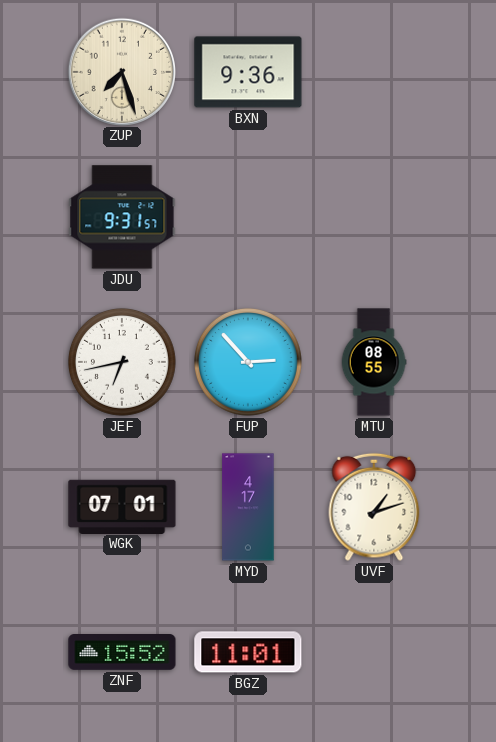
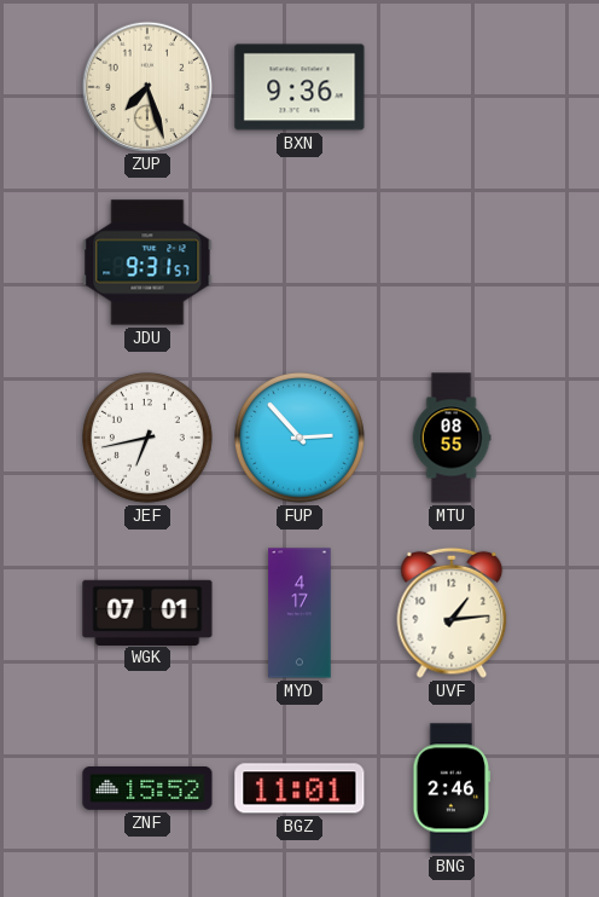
UVF: 1:12 -> 1:14 (452, 613)
BNG: none -> 2:46 (452, 788)
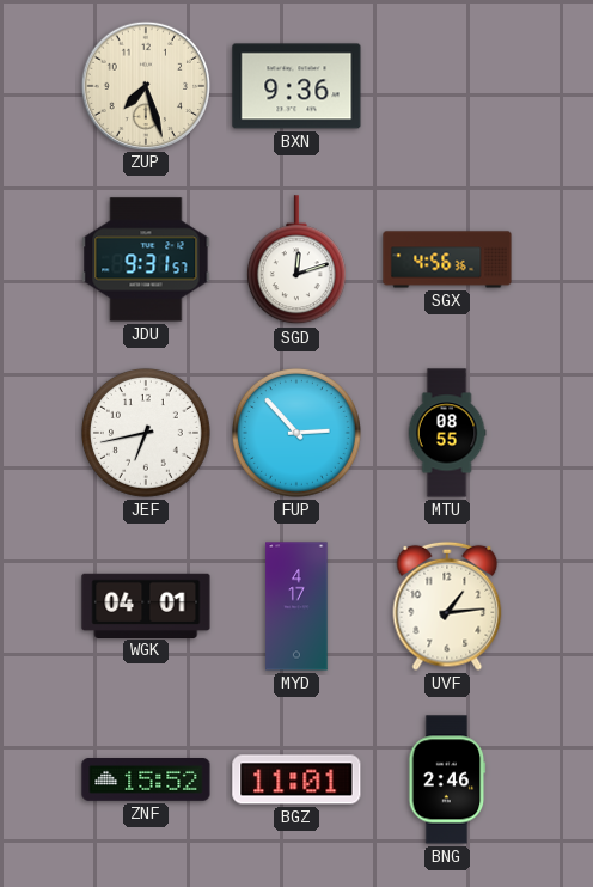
SGD: none -> 12:12 (296, 261)
SGX: none -> 4:56 (447, 259)
WGK: 07:01 -> 04:01 (146, 605)
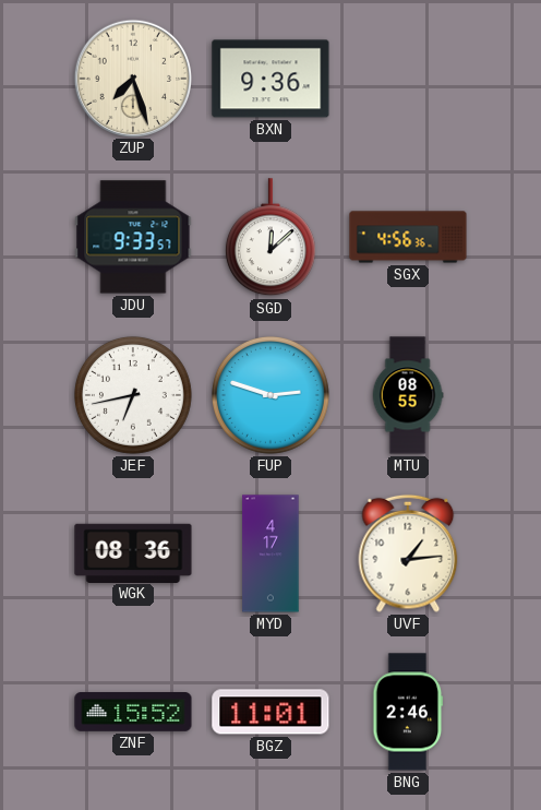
JDU: 9:31 -> 9:33 (133, 237)
SGD: 12:12 -> 12:08 (270, 238)
FUP: 2:53 -> 2:48 (270, 395)
WGK: 04:01 -> 08:36 (133, 552)
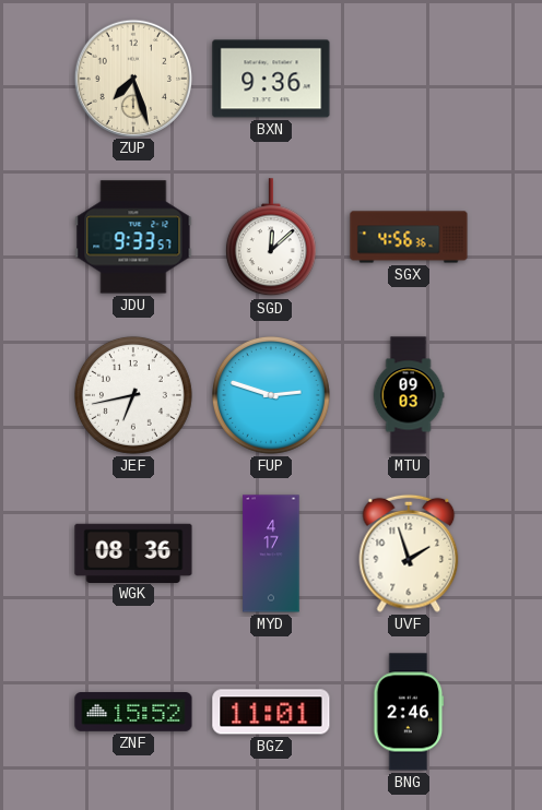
MTU: 08:55 -> 09:03 (409, 395)
UVF: 1:14 -> 1:57 (409, 553)
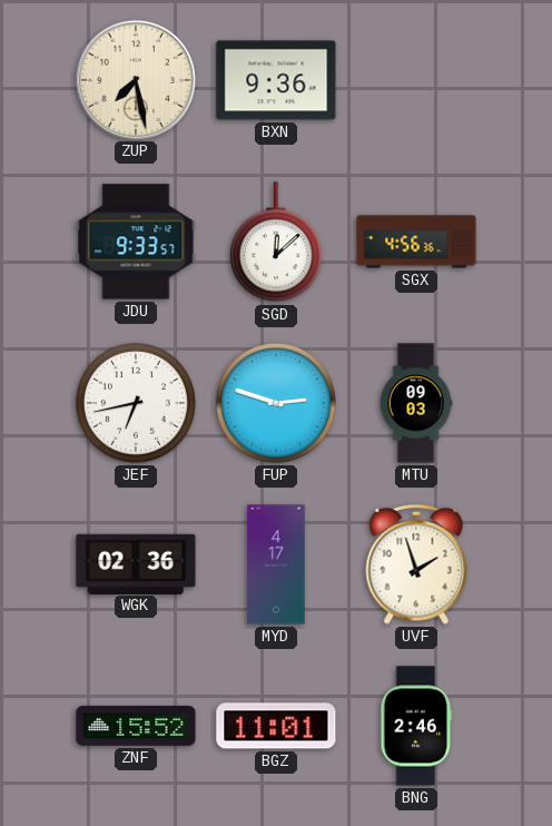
ZUP: 7:27 -> 7:28 (135, 79)
WGK: 08:36 -> 02:36 (136, 563)
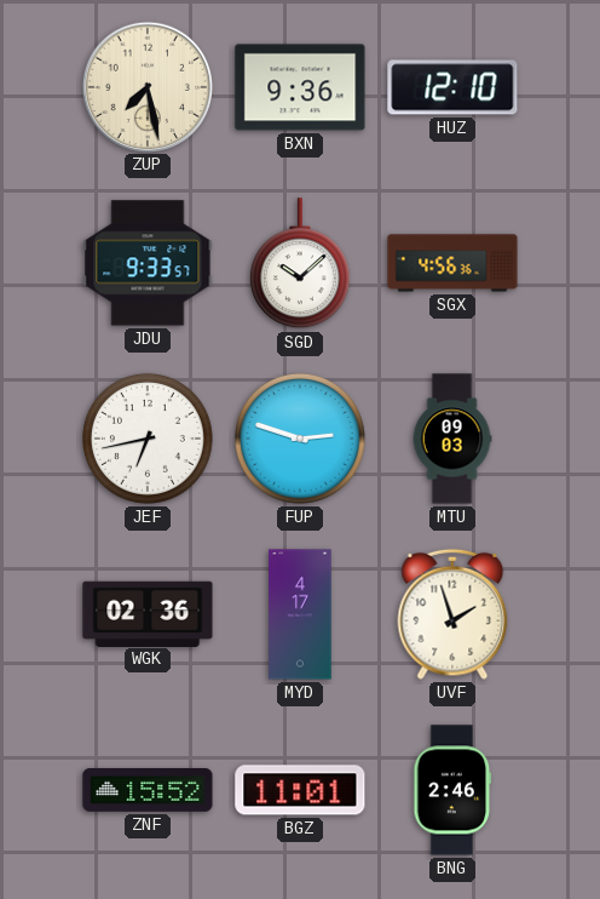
HUZ: none -> 12:10 (452, 87)
SGD: 12:08 -> 10:08 (300, 264)
